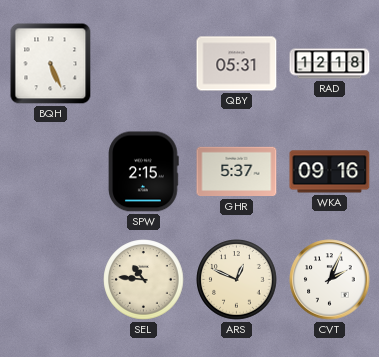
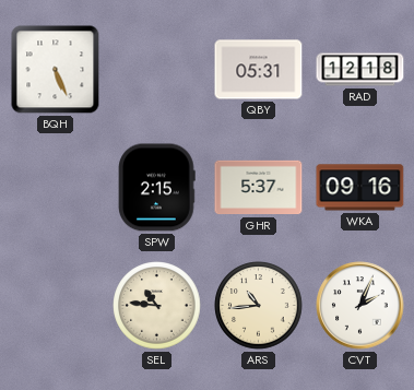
ARS: 12:49 -> 10:44 (259, 306)
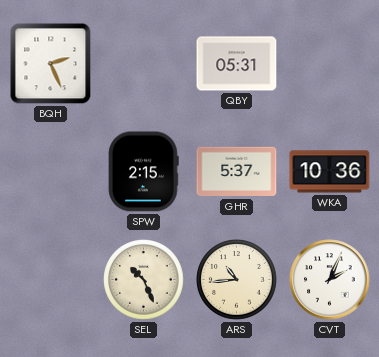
BQH: 5:26 -> 2:26 (51, 64)
RAD: 12:18 -> none (360, 70)
WKA: 09:16 -> 10:36 (330, 172)
SEL: 10:46 -> 10:26 (144, 280)
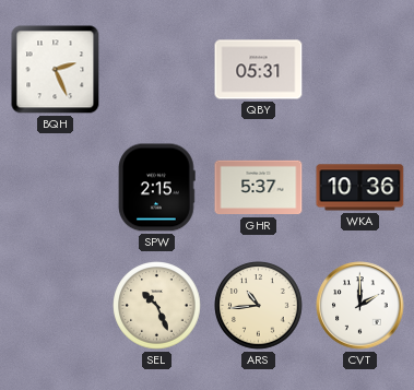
CVT: 2:04 -> 2:00 (360, 306)
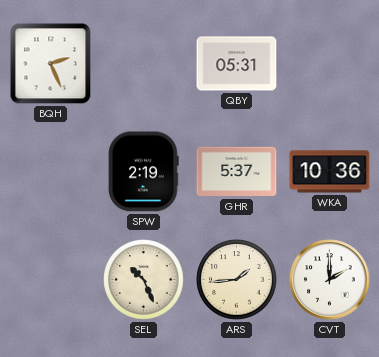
SPW: 2:15 -> 2:19 (144, 172)
ARS: 10:44 -> 1:44 (237, 280)
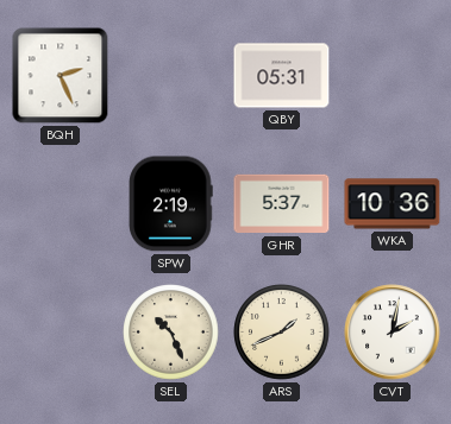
ARS: 1:44 -> 1:41 (282, 333)
CVT: 2:00 -> 2:02 (393, 333)
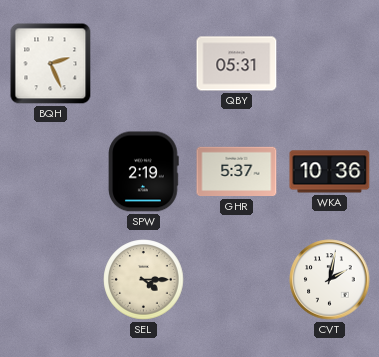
SEL: 10:26 -> 4:15 (144, 280)
ARS: 1:41 -> none (282, 333)
